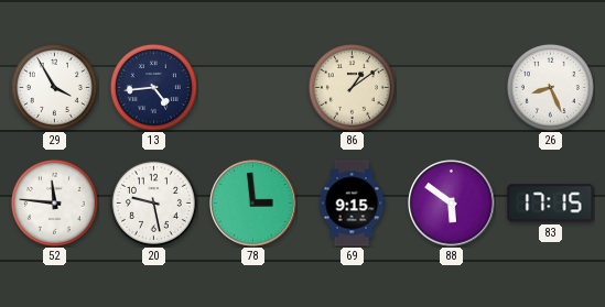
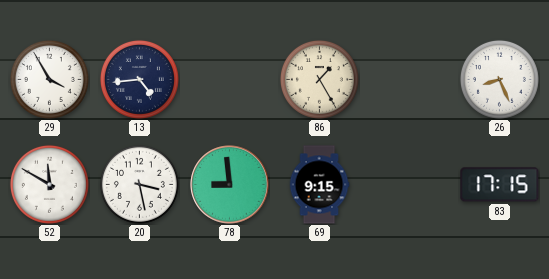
86: 1:09 -> 1:25 (319, 79)
52: 11:46 -> 11:50 (49, 184)
20: 9:28 -> 3:28 (139, 184)
78: 2:59 -> 8:59 (230, 185)
88: 5:51 -> none (452, 204)
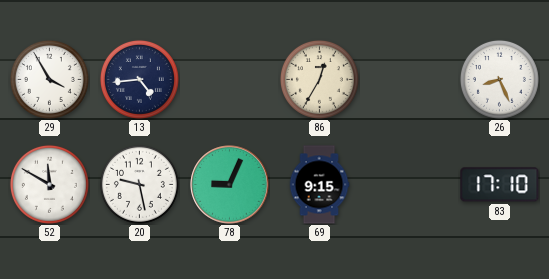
86: 1:25 -> 12:35 (319, 79)
20: 3:28 -> 9:28 (139, 184)
78: 8:59 -> 9:04 (230, 185)
83: 17:15 -> 17:10 (500, 185)
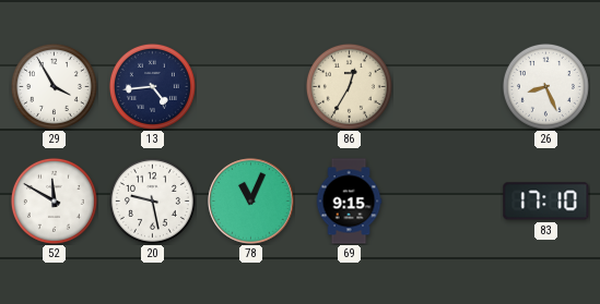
78: 9:04 -> 11:04 (251, 202)
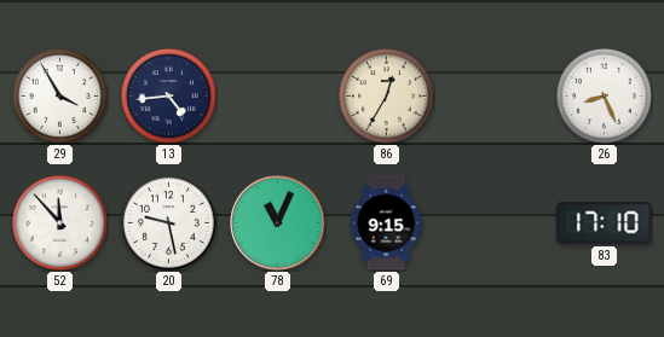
52: 11:50 -> 11:53 (59, 222)
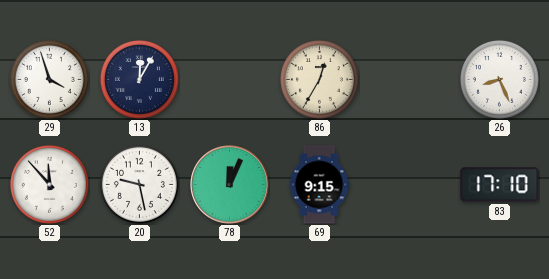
29: 3:55 -> 3:57 (49, 79)
13: 4:44 -> 12:05 (139, 79)
78: 11:04 -> 12:04 (230, 185)
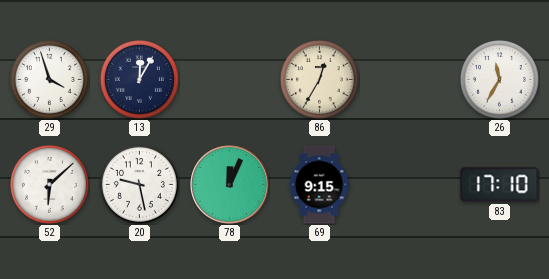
26: 8:26 -> 11:35 (499, 79)
52: 11:53 -> 6:08 (49, 184)
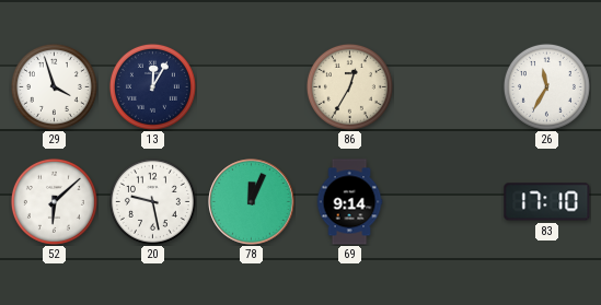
69: 9:15 -> 9:14 (349, 202)
